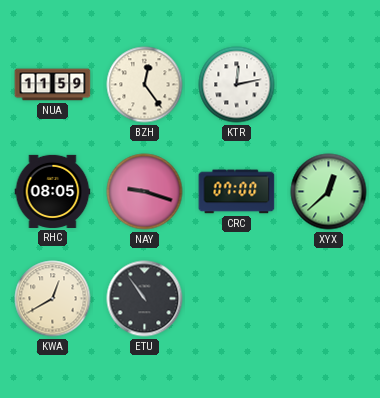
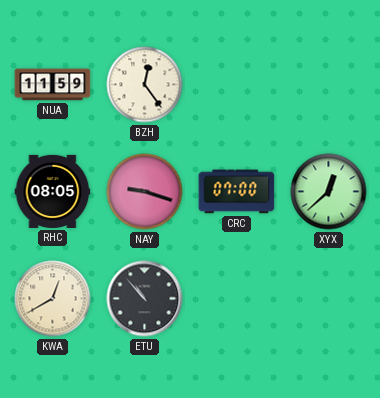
KTR: 12:13 -> none (237, 85)
ETU: 10:54 -> 10:53 (145, 299)
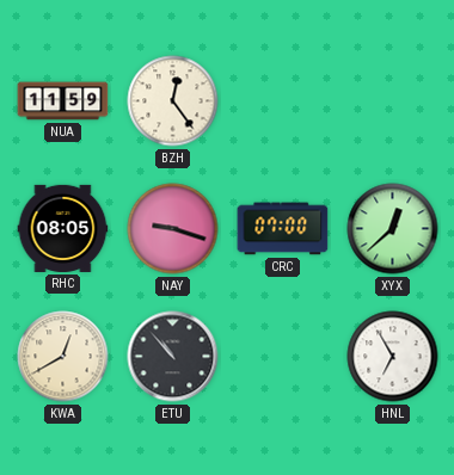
HNL: none -> 6:55 (393, 357)
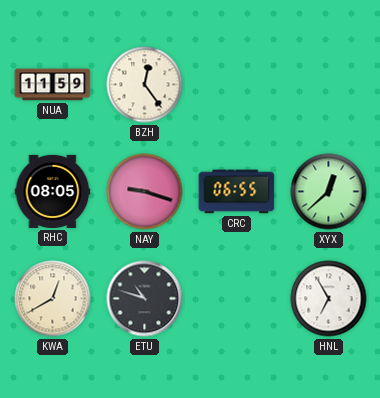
CRC: 07:00 -> 06:55 (237, 192)
ETU: 10:53 -> 10:48 (145, 299)
